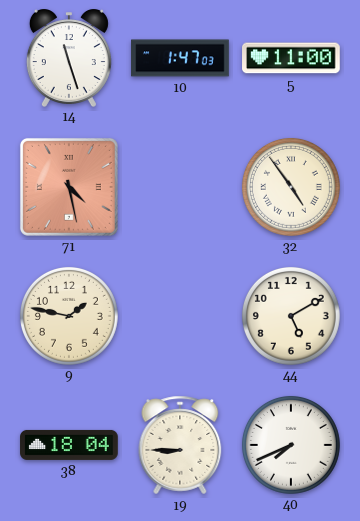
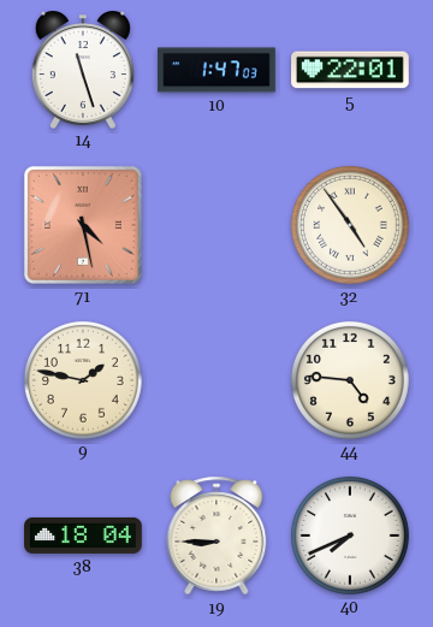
5: 11:00 -> 22:01 (350, 70)
44: 5:10 -> 4:46 (350, 380)
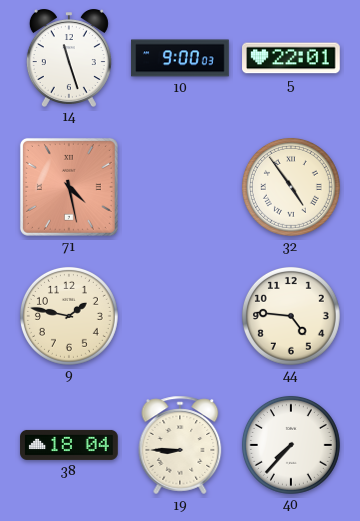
10: 1:47 -> 9:00 (180, 58)
40: 7:41 -> 7:37 (291, 445)
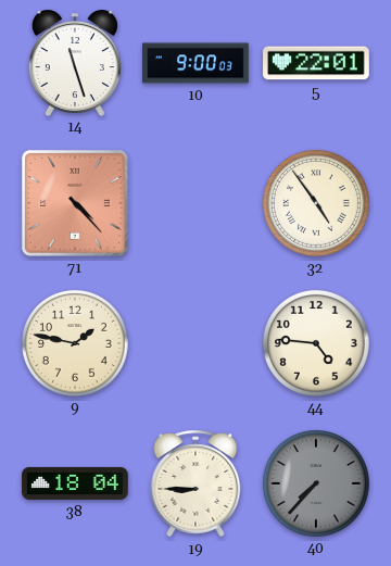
71: 4:28 -> 4:23 (75, 203)
40 dial: white -> grey (316, 483)
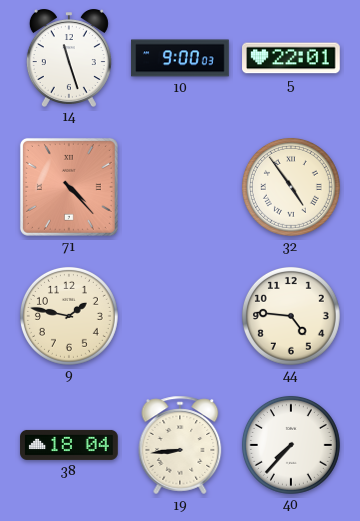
19: 8:45 -> 8:44 (180, 445)
40 dial: grey -> white (291, 445)
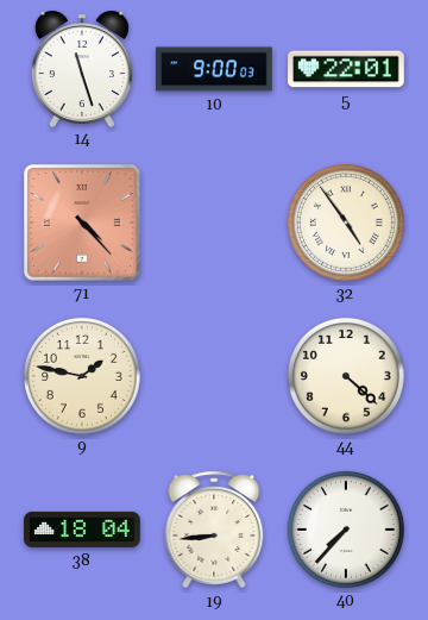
44: 4:46 -> 4:22 (346, 376)
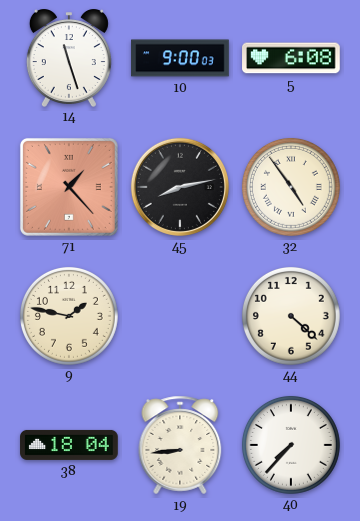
5: 22:01 -> 6:08 (291, 58)
71: 4:23 -> 1:23 (69, 187)
45: none -> 8:13 (180, 187)
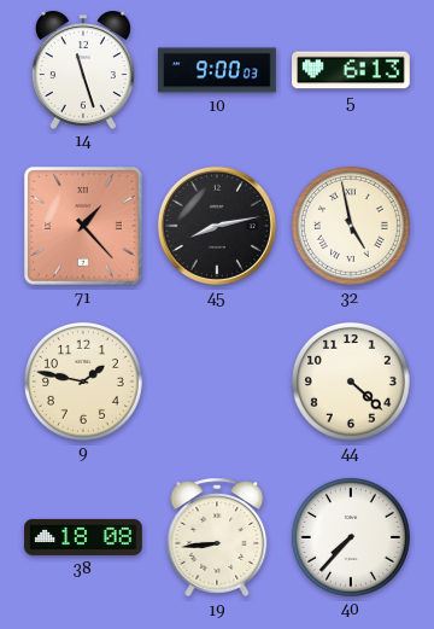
5: 6:08 -> 6:13 (351, 70)
32: 4:54 -> 4:58 (351, 226)
38: 18:04 -> 18:08 (83, 537)
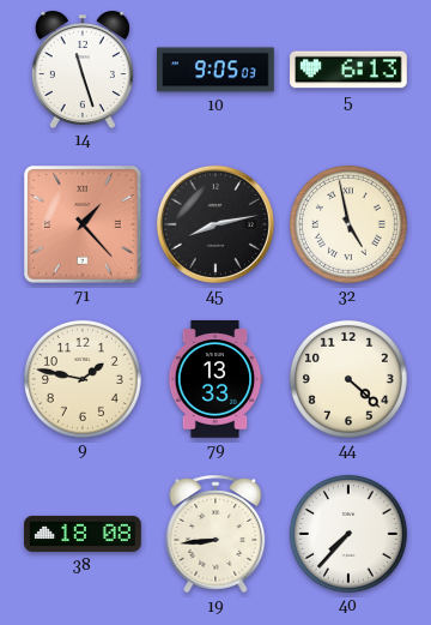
10: 9:00 -> 9:05 (215, 70)
79: none -> 13:33 (215, 379)
